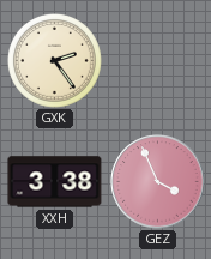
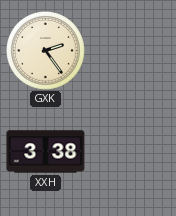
GEZ: 3:56 -> none (158, 182)
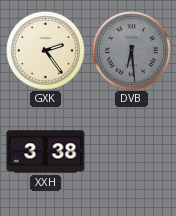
DVB: none -> 6:29 (132, 51)
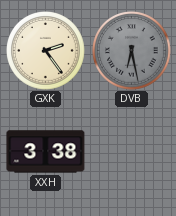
DVB: 6:29 -> 6:28 (132, 51)
